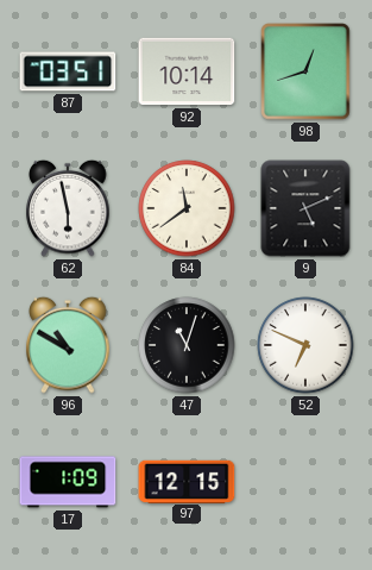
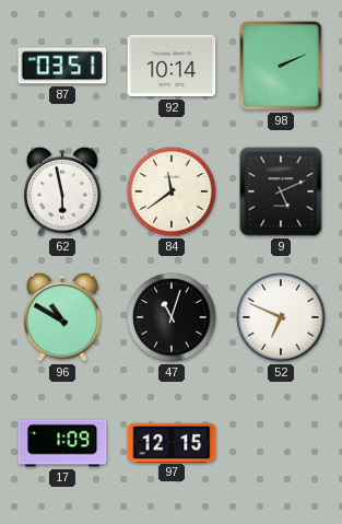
98: 12:42 -> 2:11 (281, 66)
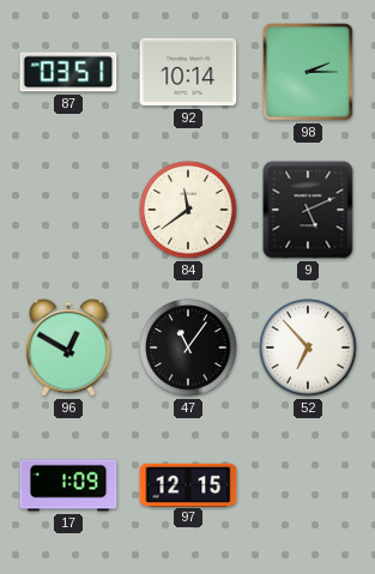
98: 2:11 -> 2:15 (308, 72)
62: 5:58 -> none (62, 191)
96: 10:50 -> 12:50 (68, 348)
47: 11:03 -> 11:06 (188, 348)
52: 6:49 -> 6:53 (308, 348)
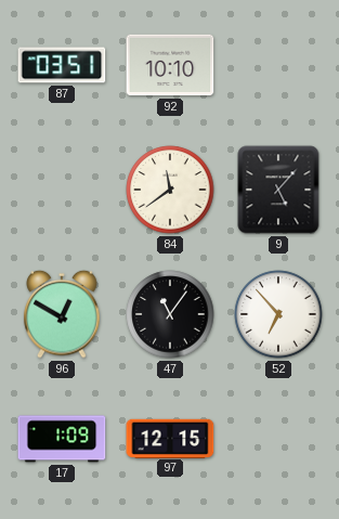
92: 10:14 -> 10:10 (170, 65)
98: 2:15 -> none (308, 72)
9: 5:11 -> 5:07 (278, 190)
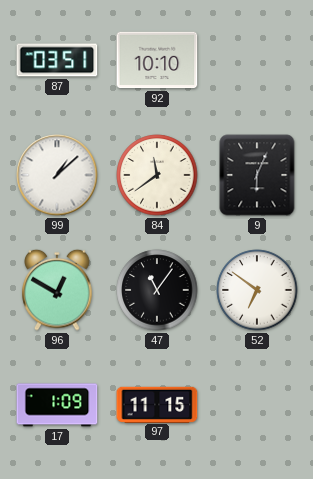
99: none -> 1:08 (57, 175)
9: 5:07 -> 6:04 (257, 175)
52: 6:53 -> 6:51 (257, 290)
97: 12:15 -> 11:15 (157, 404)
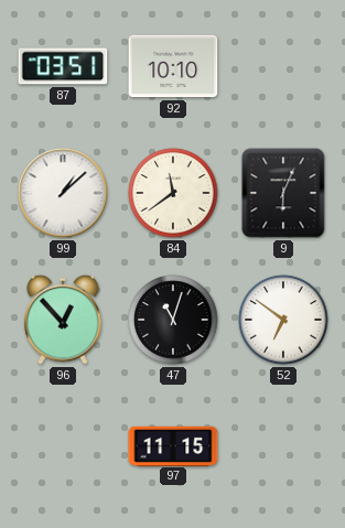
96: 12:50 -> 12:53 (63, 320)
47: 11:06 -> 11:03 (173, 320)
17: 1:09 -> none (57, 405)
